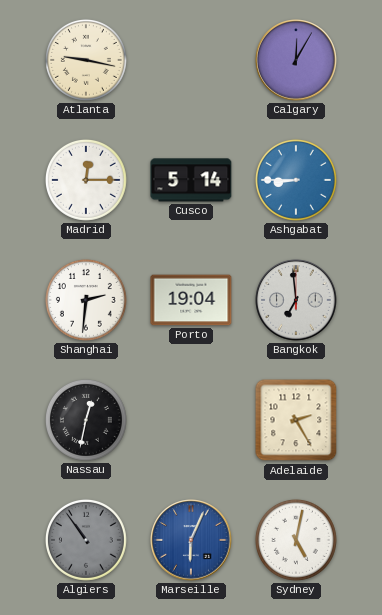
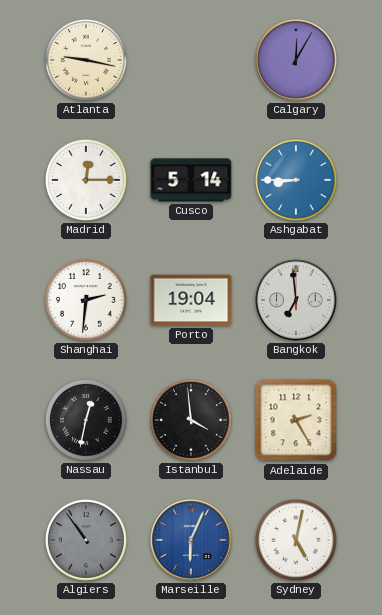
Istanbul: none -> 3:59 (191, 420)
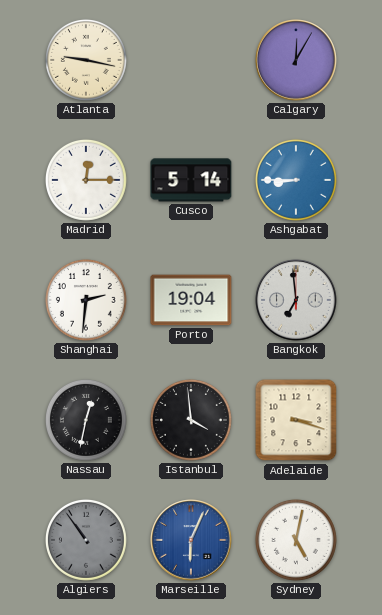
Adelaide: 2:25 -> 3:18 (296, 420)
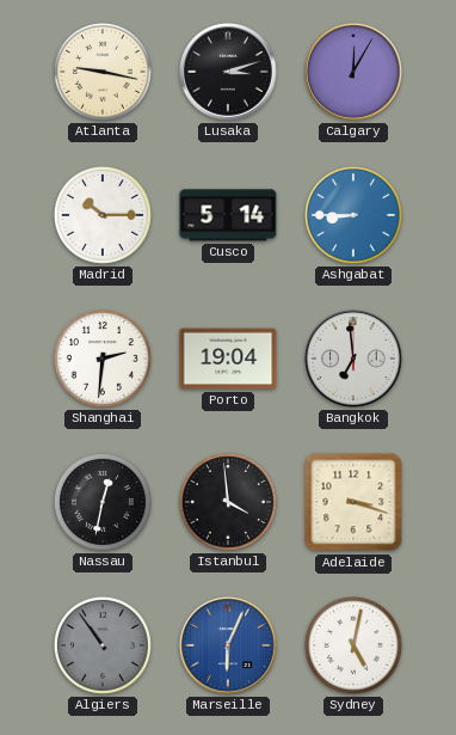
Lusaka: none -> 3:12 (228, 72)
Madrid: 12:15 -> 10:15 (103, 215)
